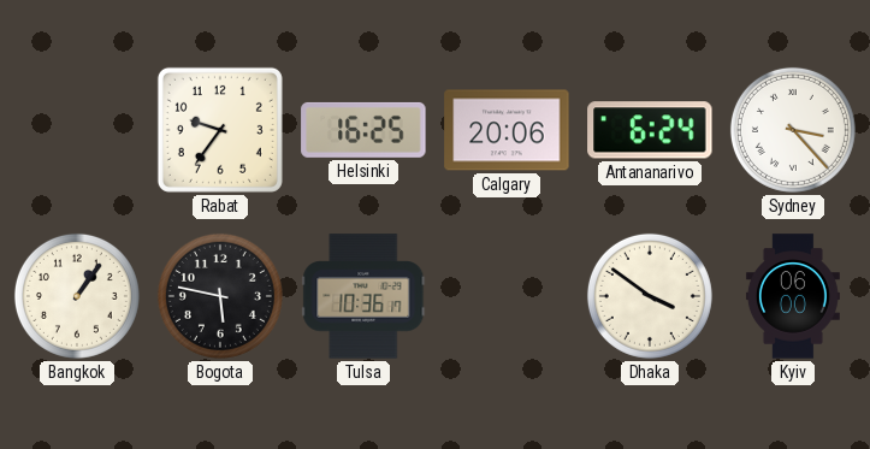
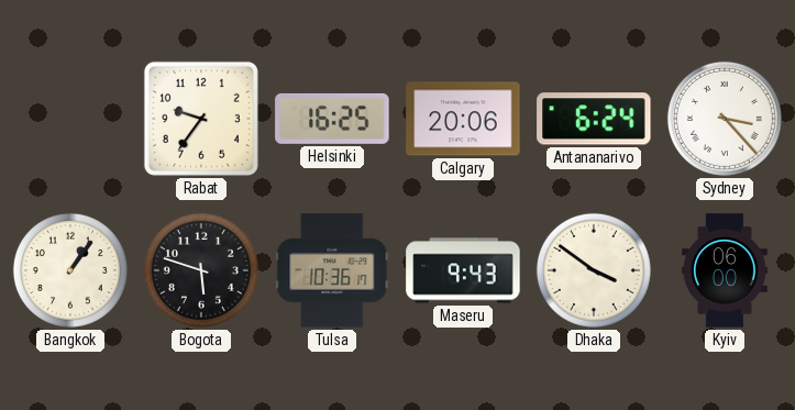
Bogota: 5:47 -> 5:48 (201, 270)
Maseru: none -> 9:43 (463, 270)
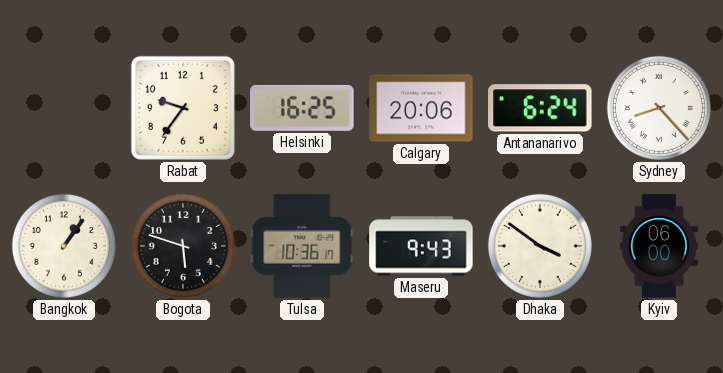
Sydney: 3:23 -> 8:23 (659, 108)
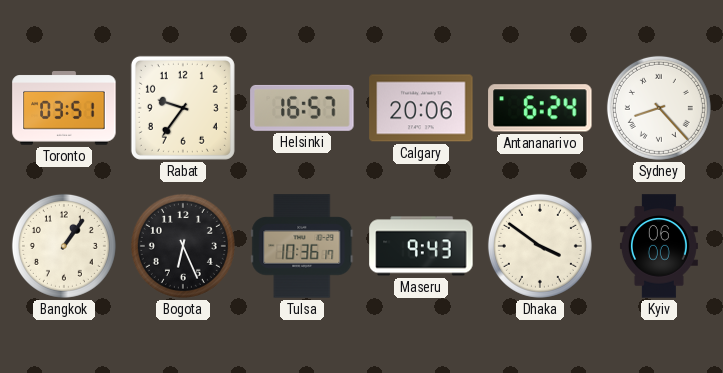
Toronto: none -> 03:51 (64, 108)
Helsinki: 16:25 -> 16:57 (302, 108)
Bogota: 5:48 -> 6:26 (183, 246)
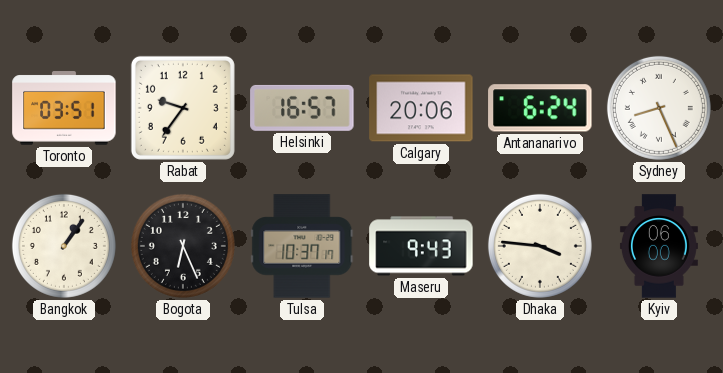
Sydney: 8:23 -> 8:26 (659, 108)
Tulsa: 10:36 -> 10:37 (302, 246)
Dhaka: 3:51 -> 3:46 (540, 246)
